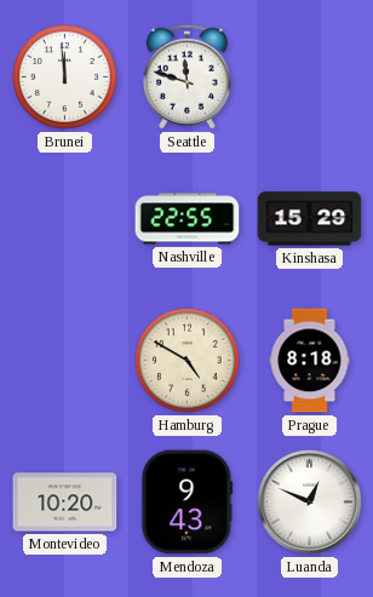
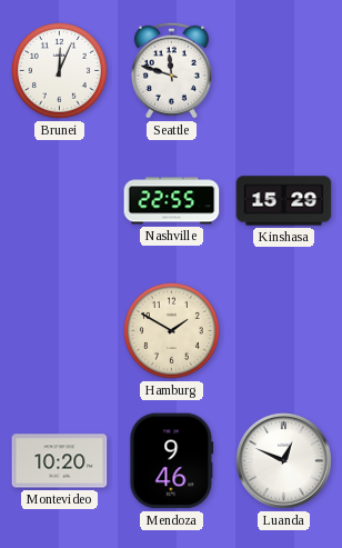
Brunei: 11:59 -> 12:04 (60, 71)
Hamburg: 4:50 -> 1:50 (172, 331)
Prague: 8:18 -> none (310, 361)
Mendoza: 9:43 -> 9:46 (172, 461)
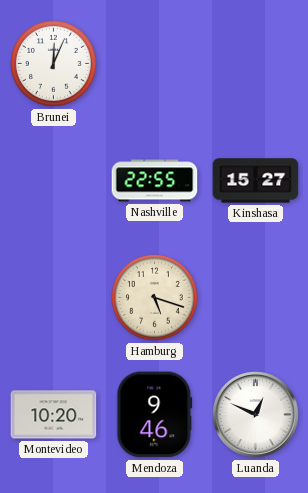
Seattle: 11:48 -> none (171, 70)
Kinshasa: 15:29 -> 15:27 (256, 181)
Hamburg: 1:50 -> 5:18 (155, 298)
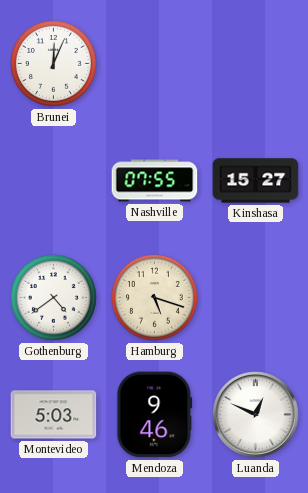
Nashville: 22:55 -> 07:55 (155, 181)
Gothenburg: none -> 4:39 (54, 298)
Montevideo: 10:20 -> 5:03 (54, 415)
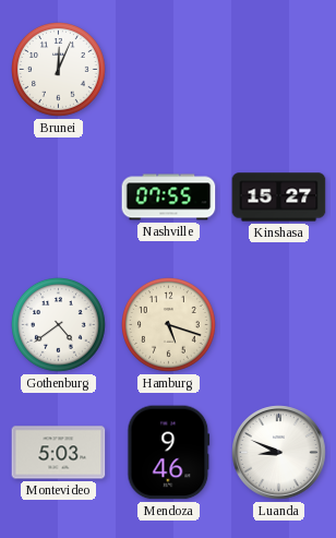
Luanda: 12:49 -> 8:49 (279, 453)
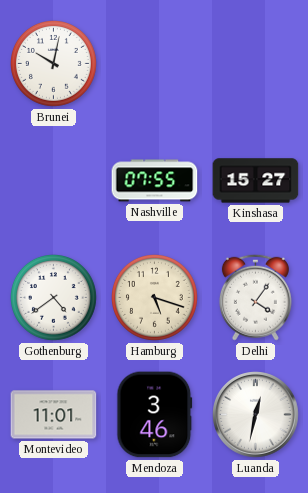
Brunei: 12:04 -> 10:02 (54, 64)
Delhi: none -> 4:06 (255, 297)
Montevideo: 5:03 -> 11:01 (54, 415)
Mendoza: 9:46 -> 3:46 (155, 415)
Luanda: 8:49 -> 12:32 (256, 415)
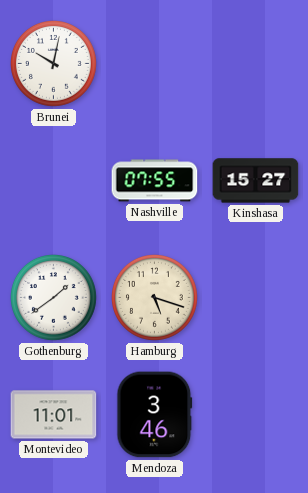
Gothenburg: 4:39 -> 1:39 (54, 298)
Delhi: 4:06 -> none (255, 297)
Luanda: 12:32 -> none (256, 415)
